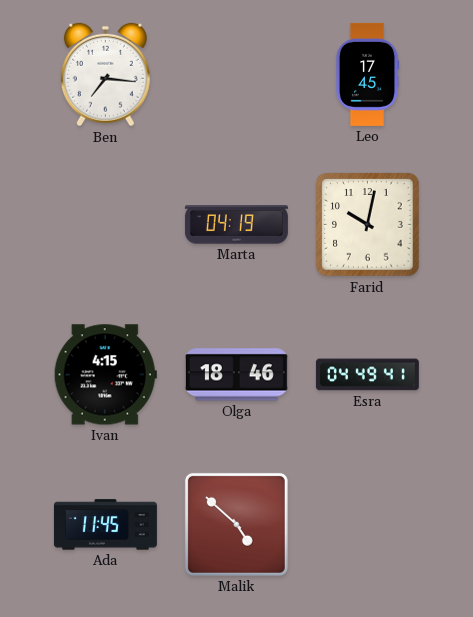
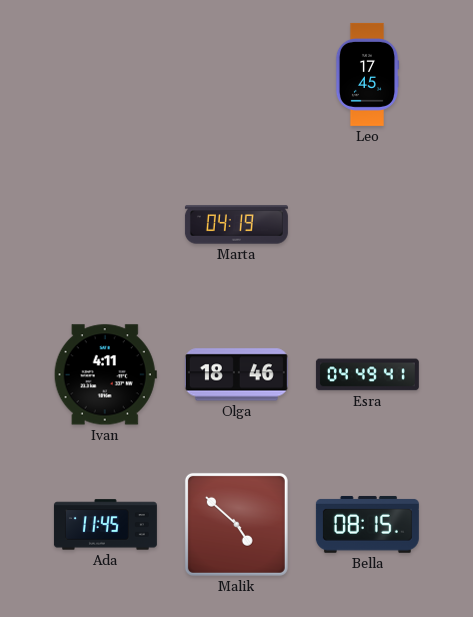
Ben: 7:16 -> none (105, 75)
Farid: 10:02 -> none (368, 225)
Ivan: 4:15 -> 4:11 (105, 375)
Bella: none -> 08:15 (367, 524)
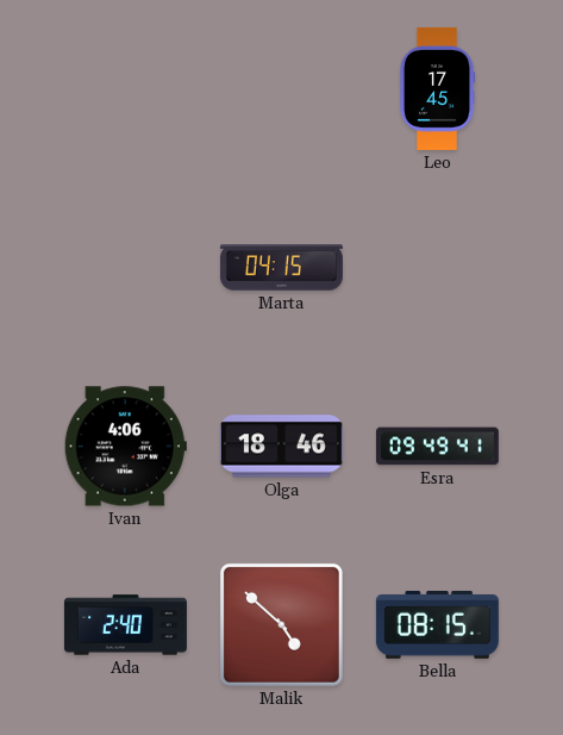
Marta: 04:19 -> 04:15 (281, 268)
Ivan: 4:11 -> 4:06 (125, 447)
Esra: 04:49 -> 09:49 (437, 447)
Ada: 11:45 -> 2:40 (125, 625)
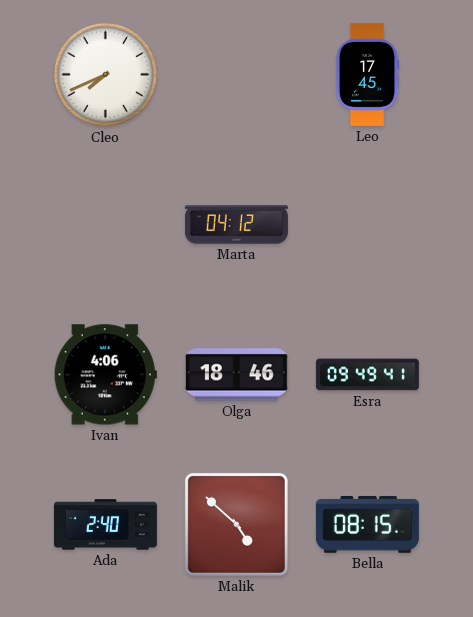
Cleo: none -> 7:41 (106, 75)
Marta: 04:15 -> 04:12 (236, 225)
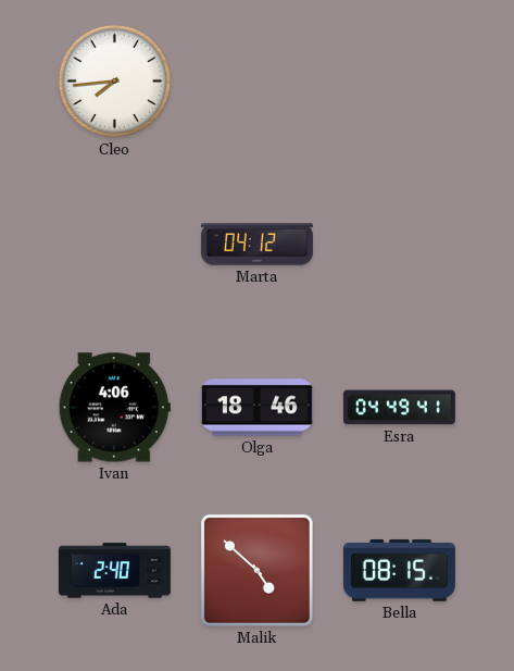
Cleo: 7:41 -> 7:44 (115, 82)
Leo: 17:45 -> none (367, 74)
Esra: 09:49 -> 04:49 (399, 408)
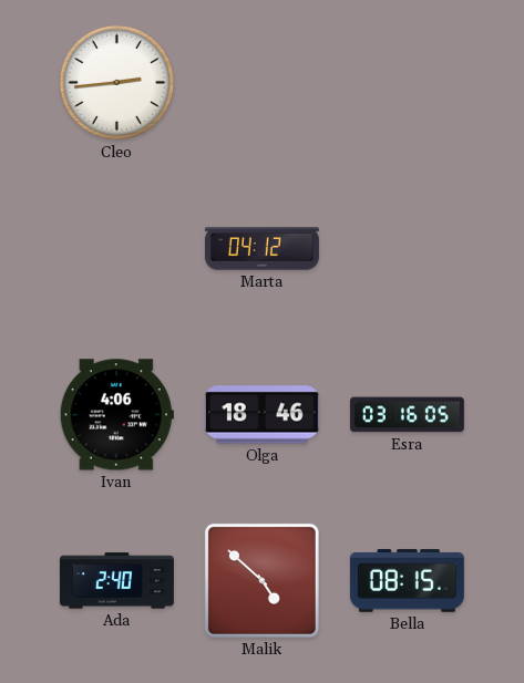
Cleo: 7:44 -> 2:44 (117, 83)
Esra: 04:49 -> 03:16 (407, 415)
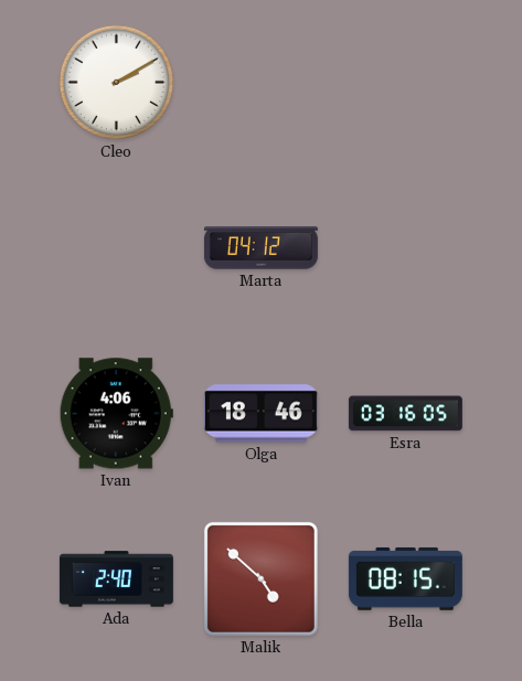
Cleo: 2:44 -> 2:10 (117, 83)
